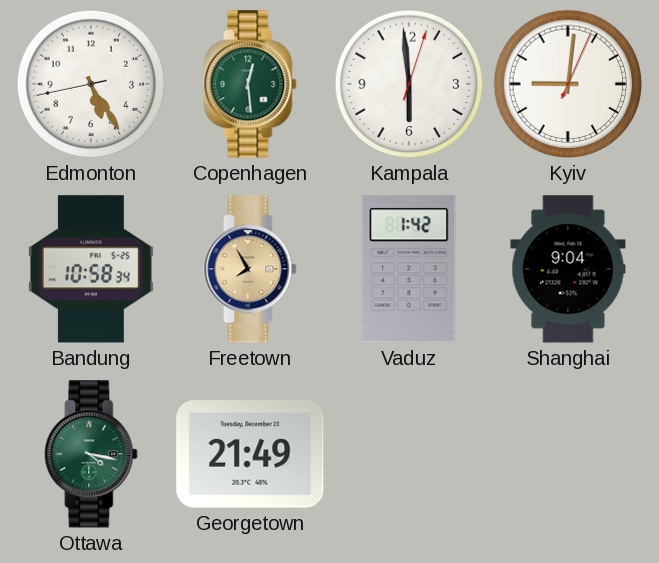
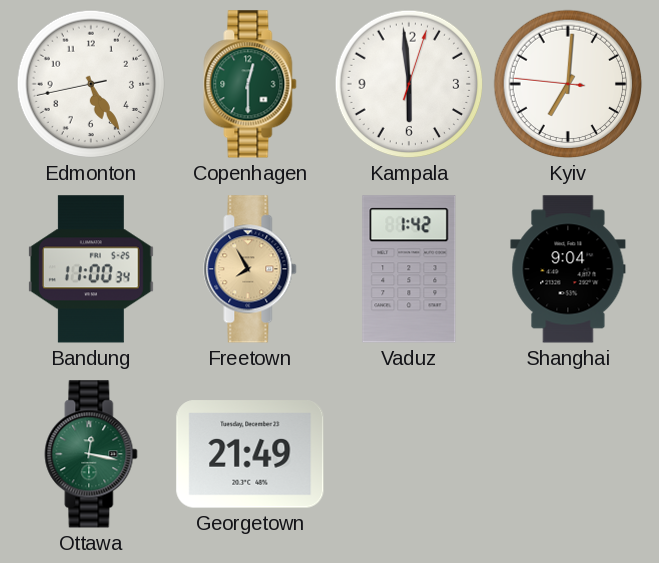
Copenhagen: 12:29 -> 12:30 (250, 84)
Kyiv: 9:01 -> 7:00 (568, 84)
Bandung: 10:58 -> 11:00 (91, 269)
Ottawa: 4:17 -> 12:17 (91, 454)
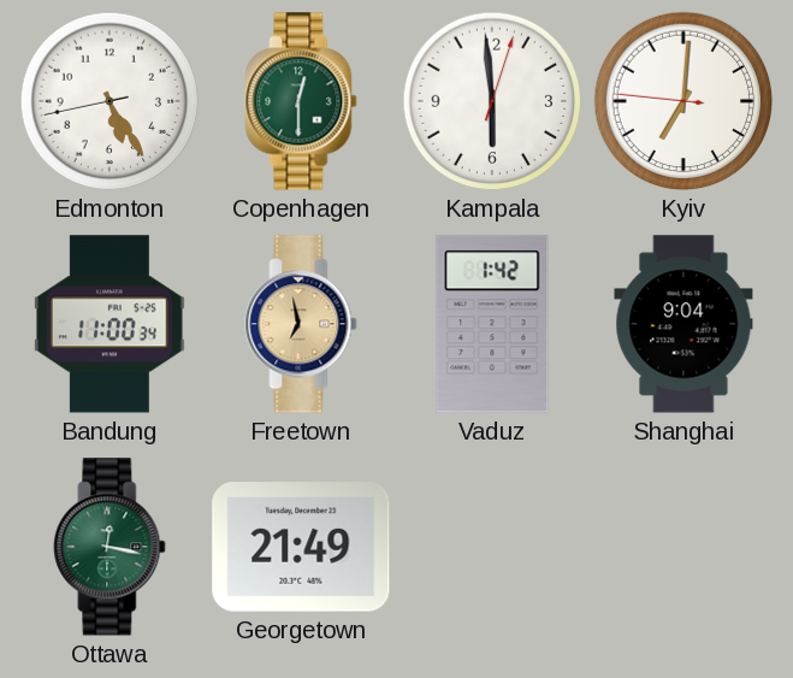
Freetown: 7:55 -> 6:58 (301, 324)
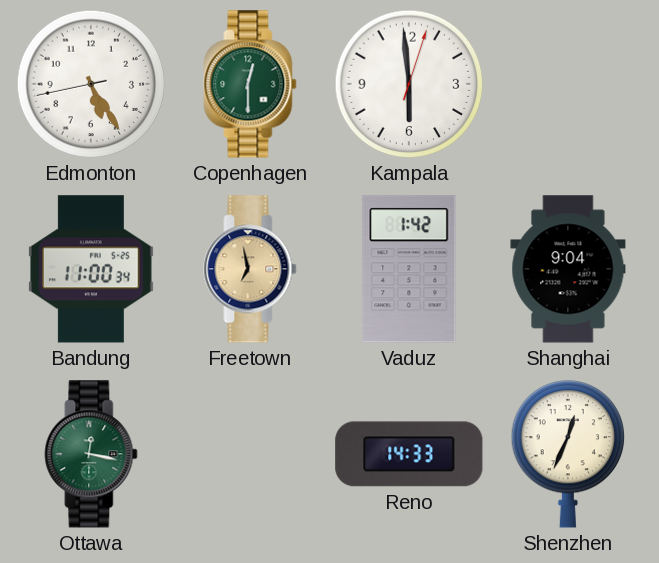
Kyiv: 7:00 -> none (683, 101)
Georgetown: 21:49 -> none (301, 547)
Reno: none -> 14:33 (409, 454)
Shenzhen: none -> 12:34 (567, 454)
